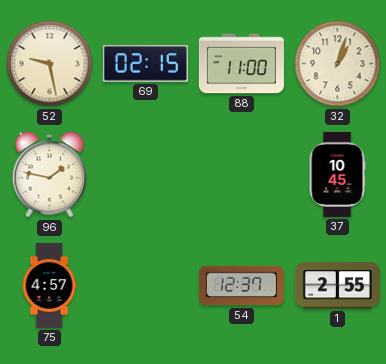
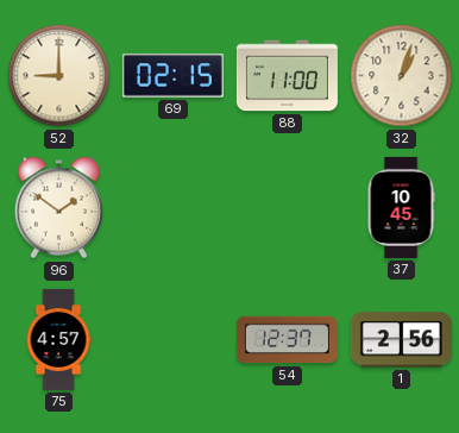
52: 9:28 -> 9:00 (59, 76)
96: 1:47 -> 1:51 (58, 208)
1: 2:55 -> 2:56 (401, 340)
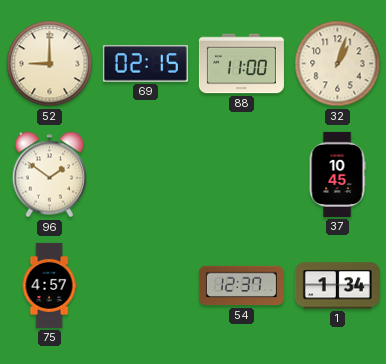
1: 2:56 -> 1:34 (337, 286)
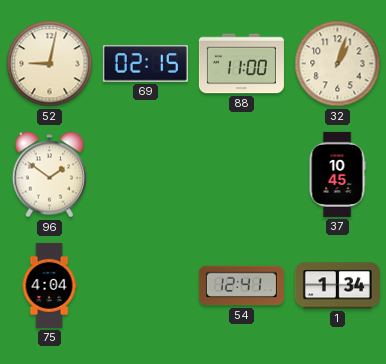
52: 9:00 -> 9:02 (50, 64)
75: 4:57 -> 4:04 (49, 285)
54: 12:37 -> 12:41 (241, 286)
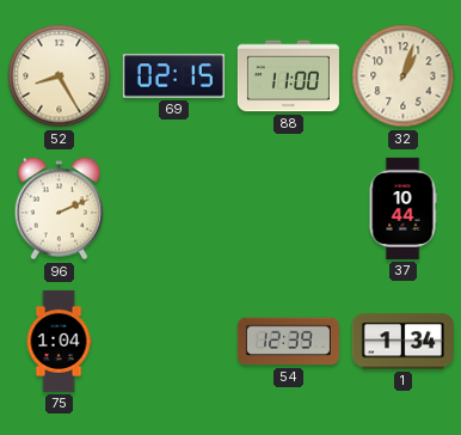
52: 9:02 -> 8:25 (60, 76)
96: 1:51 -> 2:11 (59, 209)
37: 10:45 -> 10:44 (402, 208)
75: 4:04 -> 1:04 (59, 341)
54: 12:41 -> 12:39 (288, 342)
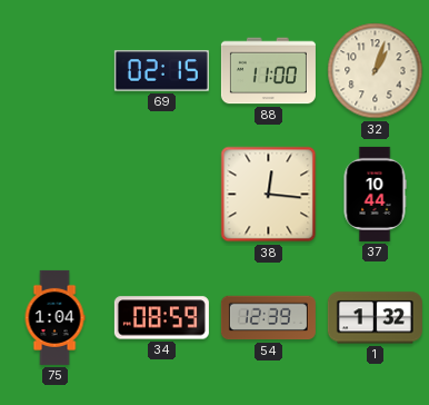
52: 8:25 -> none (60, 76)
96: 2:11 -> none (59, 209)
38: none -> 12:16 (269, 195)
34: none -> 08:59 (161, 318)
1: 1:34 -> 1:32 (375, 318)
